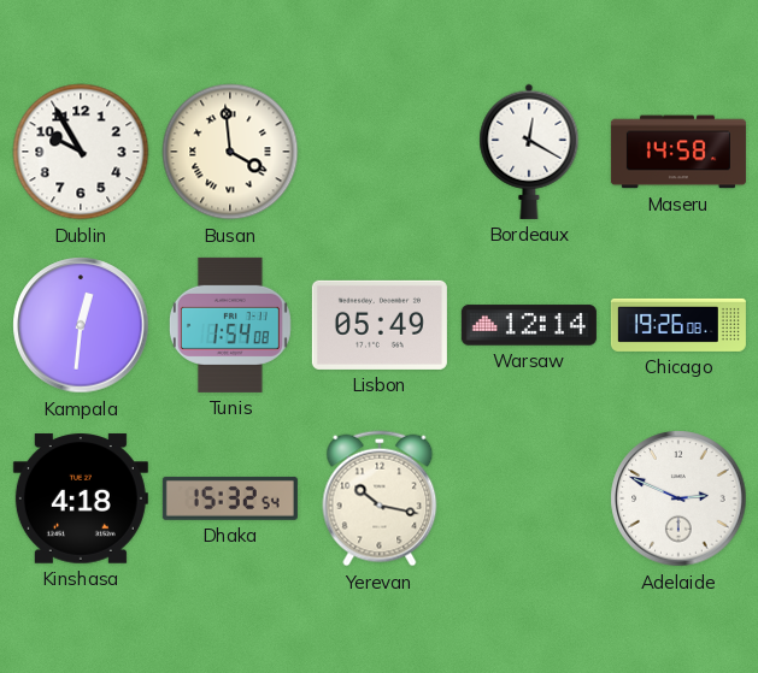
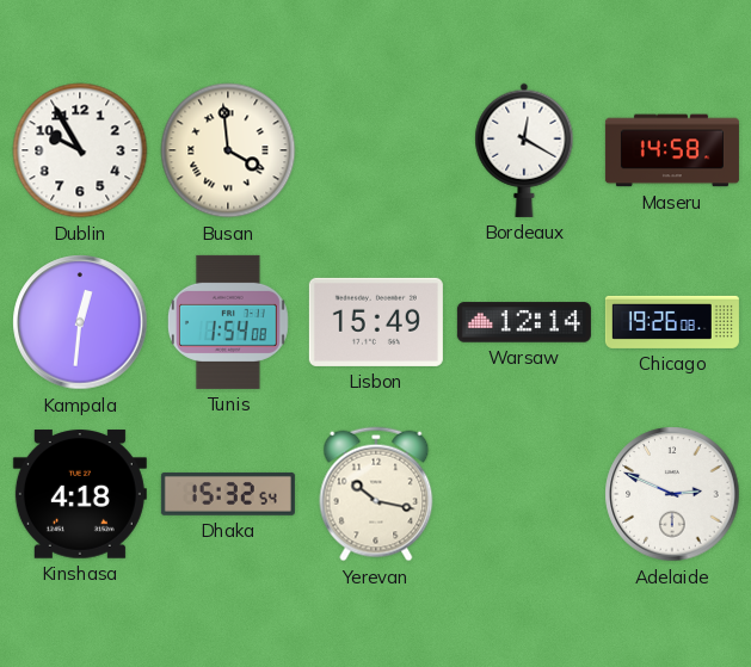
Lisbon: 05:49 -> 15:49 (376, 322)
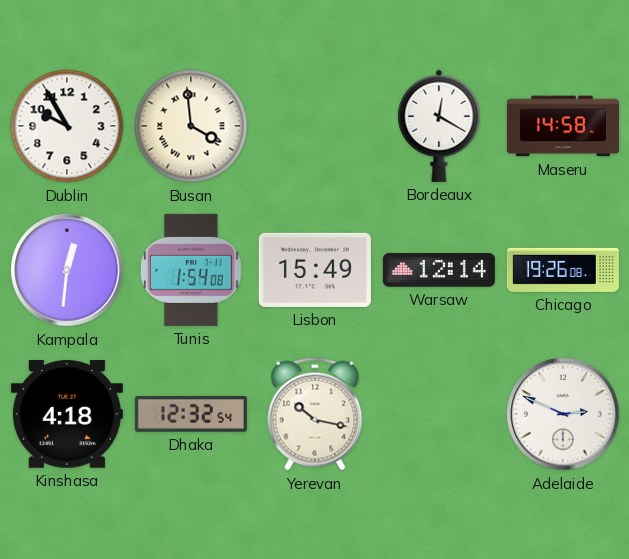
Dhaka: 15:32 -> 12:32 (191, 414)
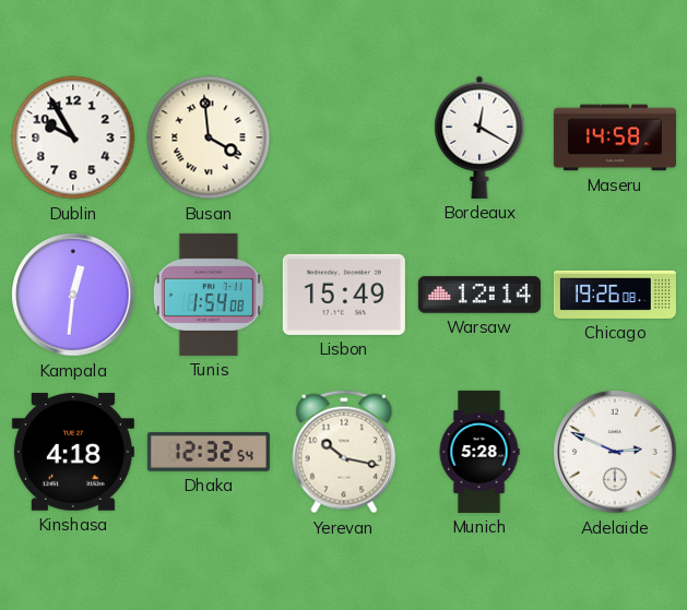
Munich: none -> 5:28 (479, 452)
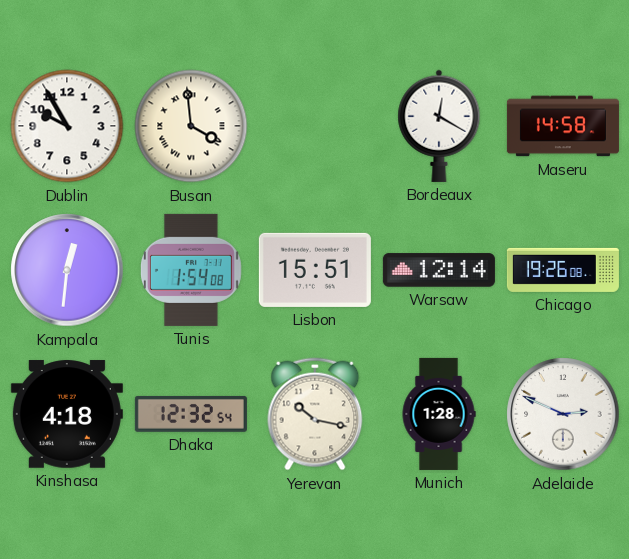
Lisbon: 15:49 -> 15:51 (315, 270)
Munich: 5:28 -> 1:28 (439, 414)
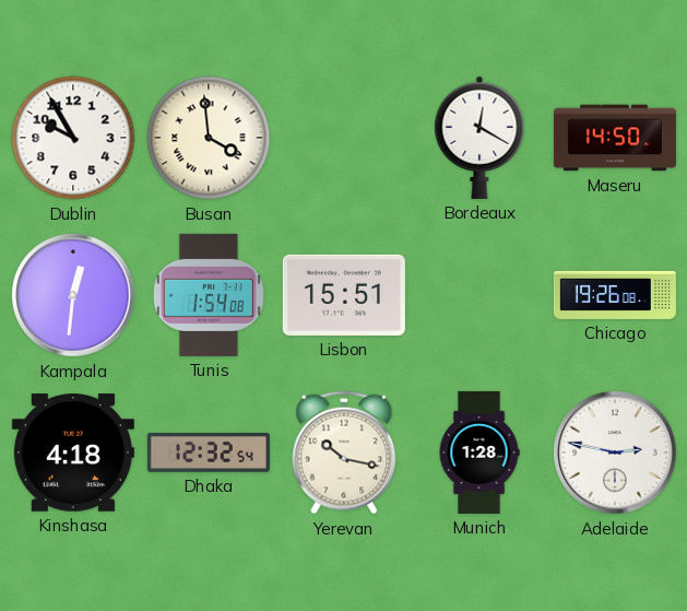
Maseru: 14:58 -> 14:50 (615, 138)
Warsaw: 12:14 -> none (439, 270)
Adelaide: 2:49 -> 2:47 (615, 453)
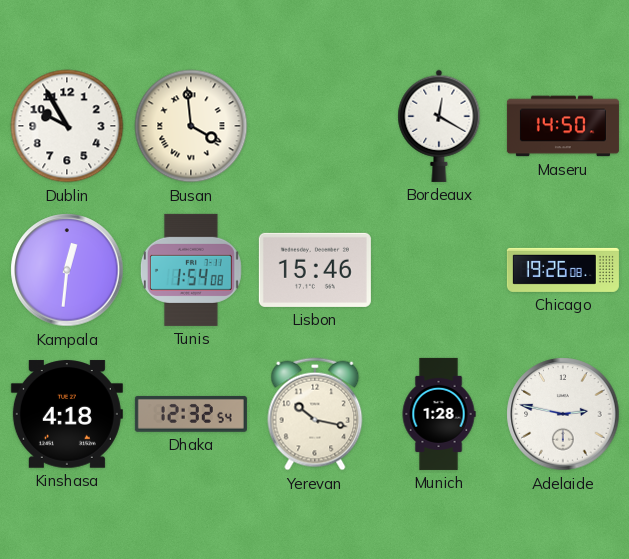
Lisbon: 15:51 -> 15:46 (315, 270)
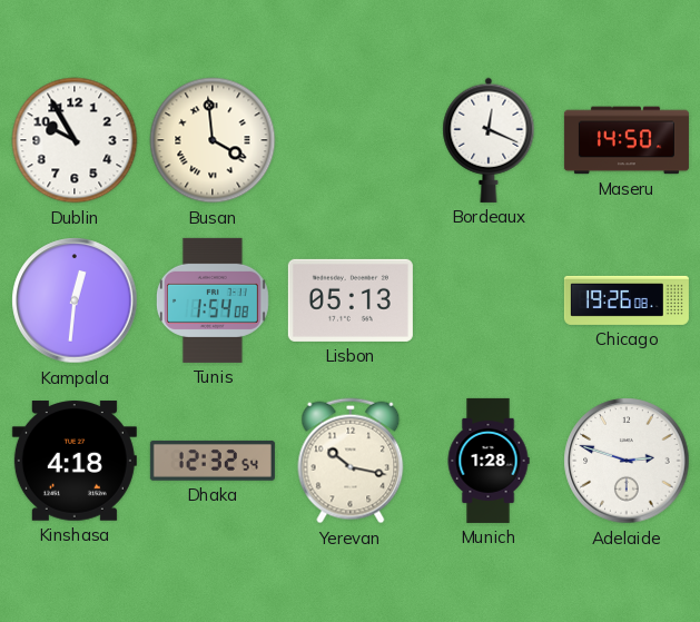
Bordeaux: 12:20 -> 12:19 (489, 140)
Lisbon: 15:46 -> 05:13 (351, 300)
Adelaide: 2:47 -> 2:48 (627, 461)
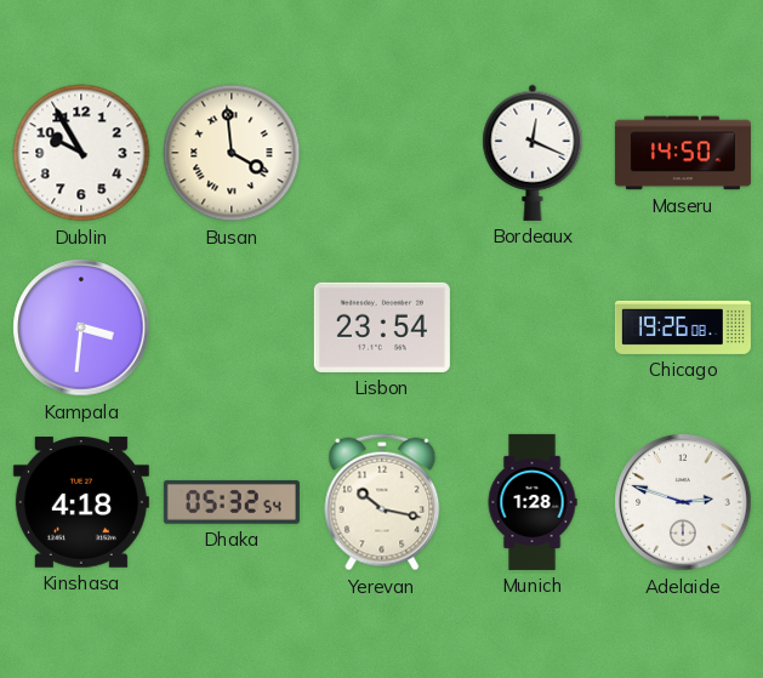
Kampala: 12:31 -> 3:31 (81, 327)
Tunis: 1:54 -> none (213, 300)
Lisbon: 05:13 -> 23:54 (382, 327)
Dhaka: 12:32 -> 05:32 (232, 502)
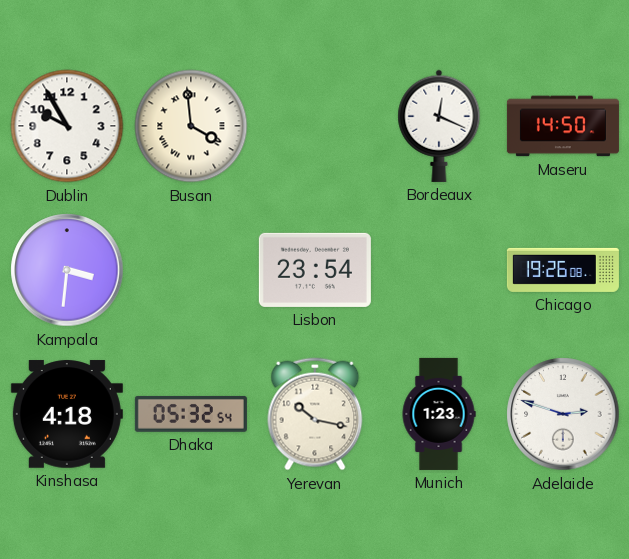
Munich: 1:28 -> 1:23 (439, 414)
